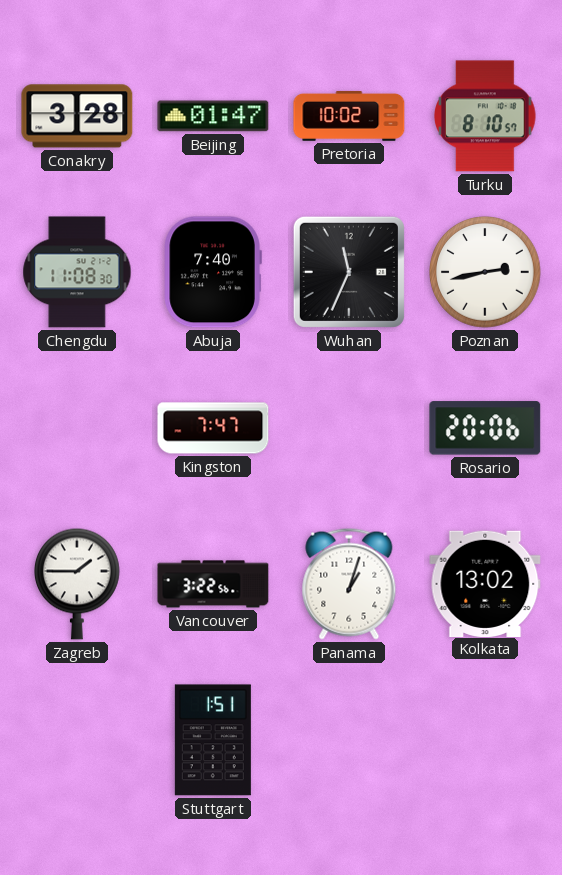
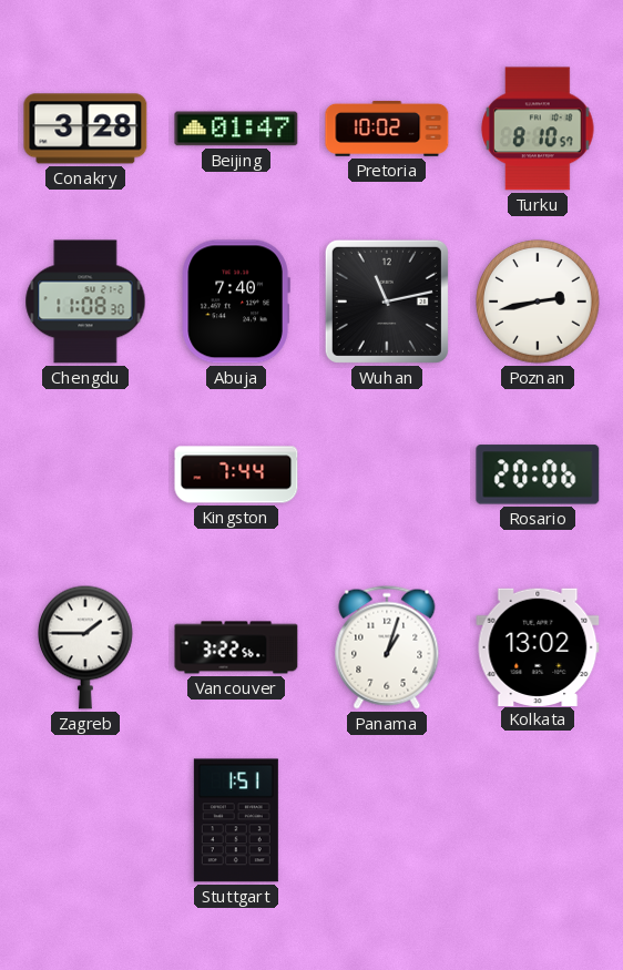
Wuhan: 11:34 -> 11:13 (387, 302)
Kingston: 7:47 -> 7:44 (236, 474)
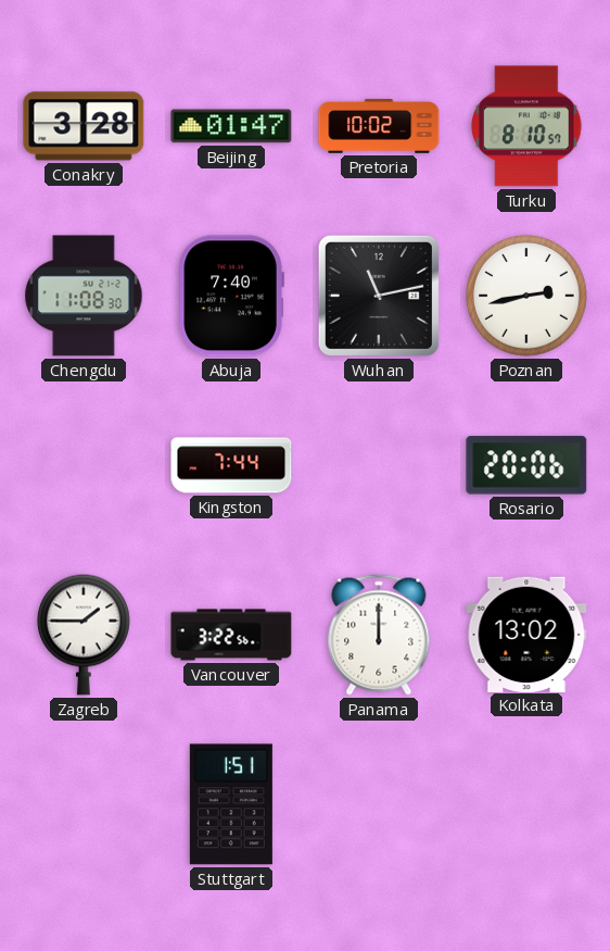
Panama: 1:03 -> 12:00 (379, 635)
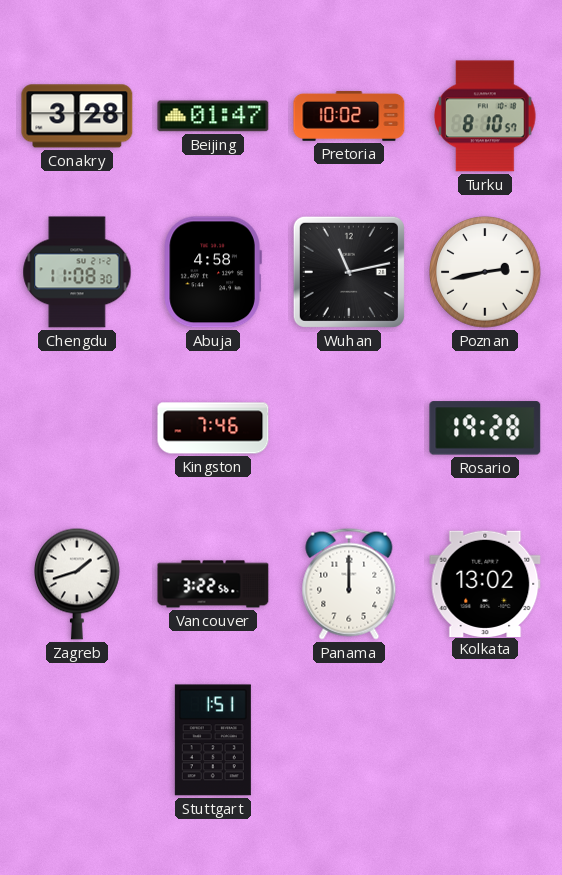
Abuja: 7:40 -> 4:58 (213, 272)
Kingston: 7:44 -> 7:46 (213, 428)
Rosario: 20:06 -> 19:28 (485, 428)
Zagreb: 1:45 -> 1:42 (78, 584)
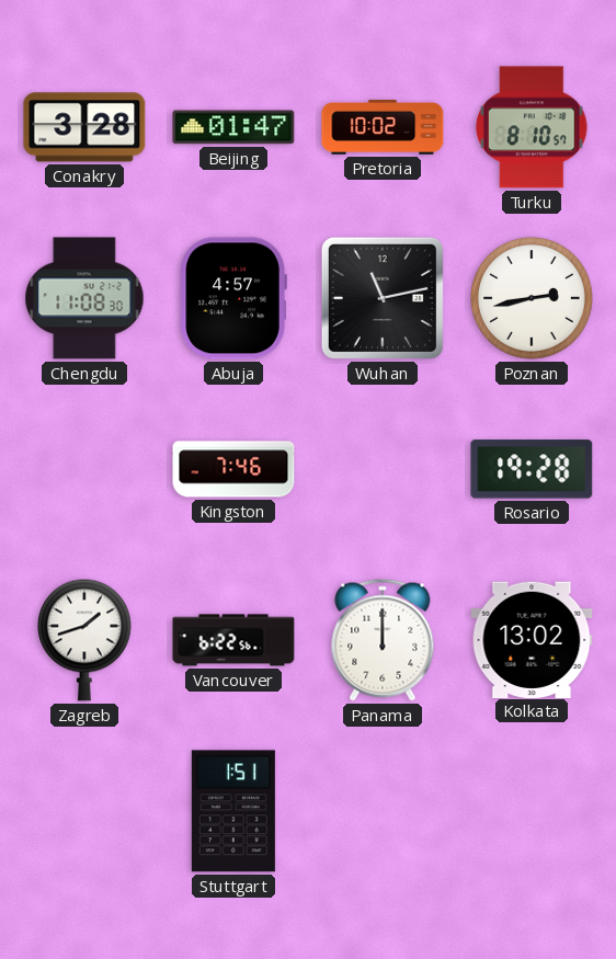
Abuja: 4:58 -> 4:57 (233, 298)
Vancouver: 3:22 -> 6:22 (233, 640)
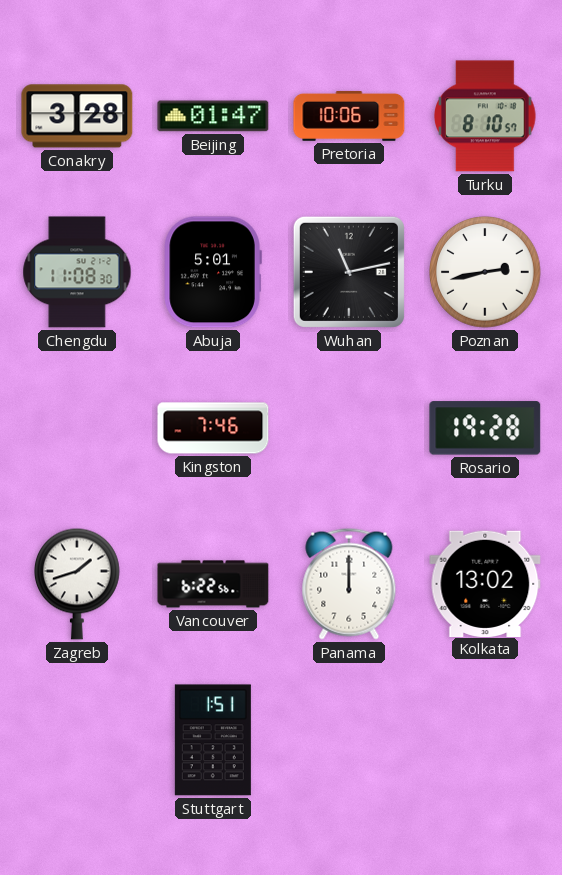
Pretoria: 10:02 -> 10:06 (349, 116)
Abuja: 4:57 -> 5:01 (213, 272)
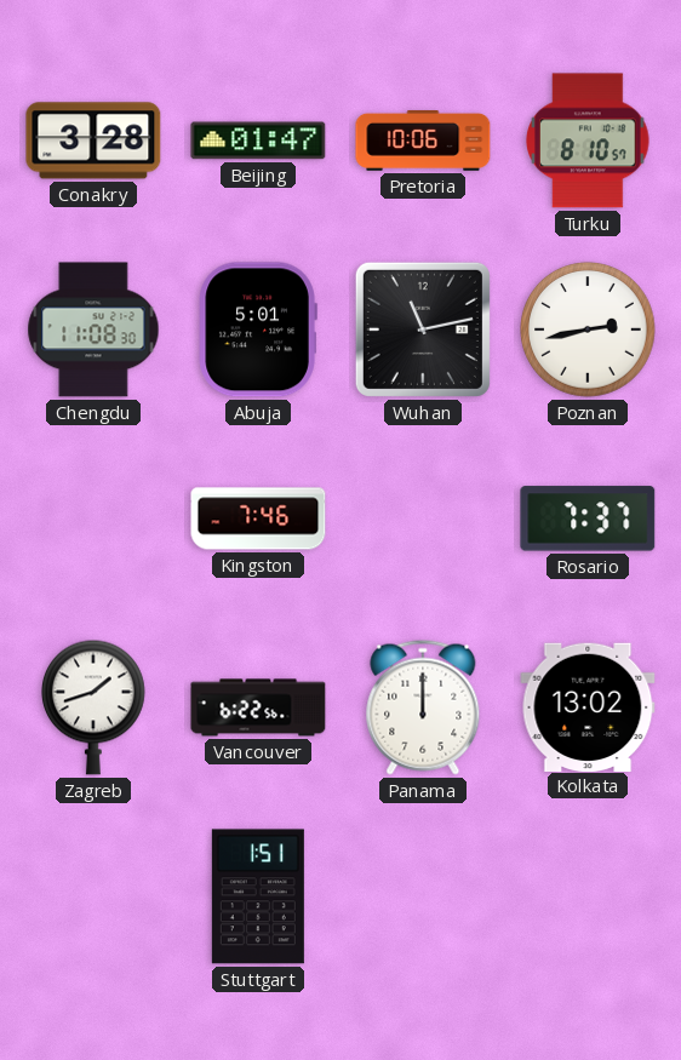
Rosario: 19:28 -> 7:37 (588, 518)
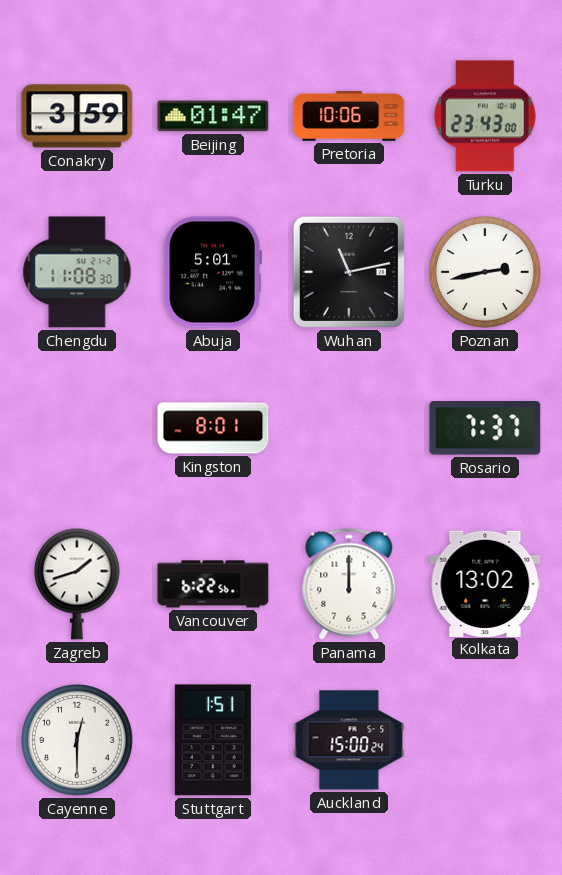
Conakry: 3:28 -> 3:59 (77, 116)
Turku: 8:10 -> 23:43 (486, 116)
Kingston: 7:46 -> 8:01 (213, 428)
Cayenne: none -> 12:30 (78, 741)
Auckland: none -> 15:00 (349, 740)
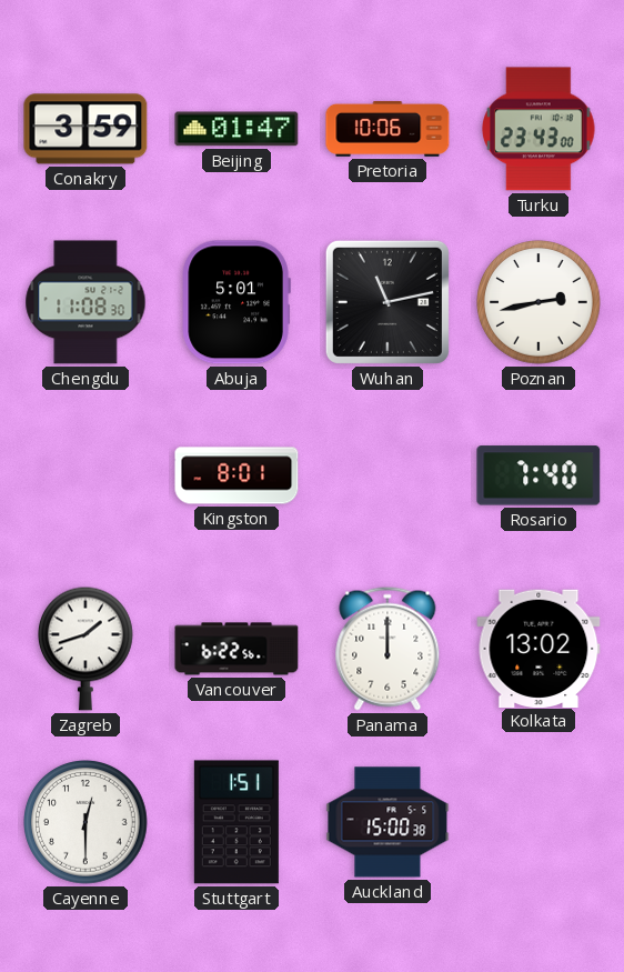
Rosario: 7:37 -> 7:40 (539, 475)
Auckland: 15:00:24 -> 15:00:38 (388, 822)
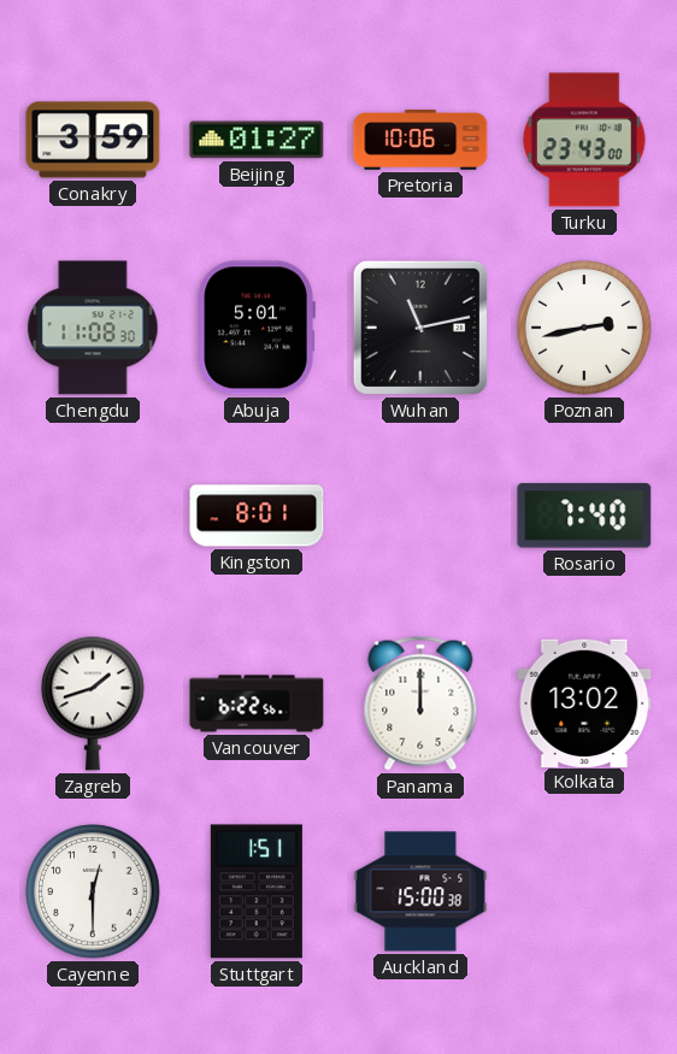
Beijing: 01:47 -> 01:27 (257, 140)
